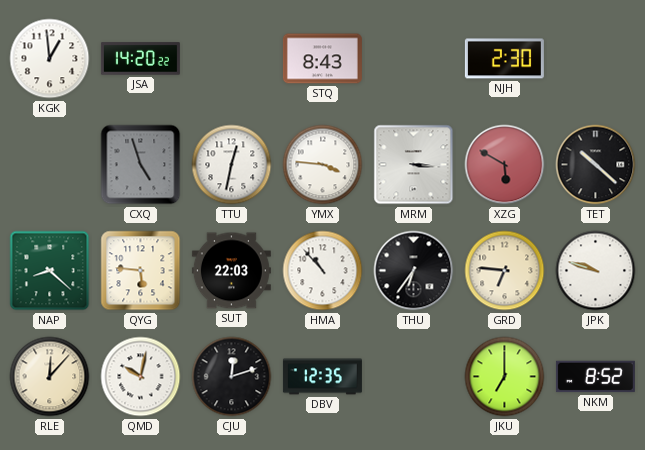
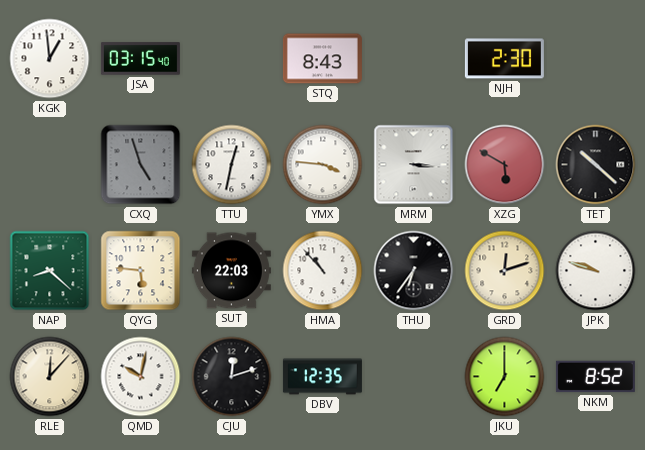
JSA: 14:20 -> 03:15 (140, 59)
GRD: 6:46 -> 12:12 (505, 271)
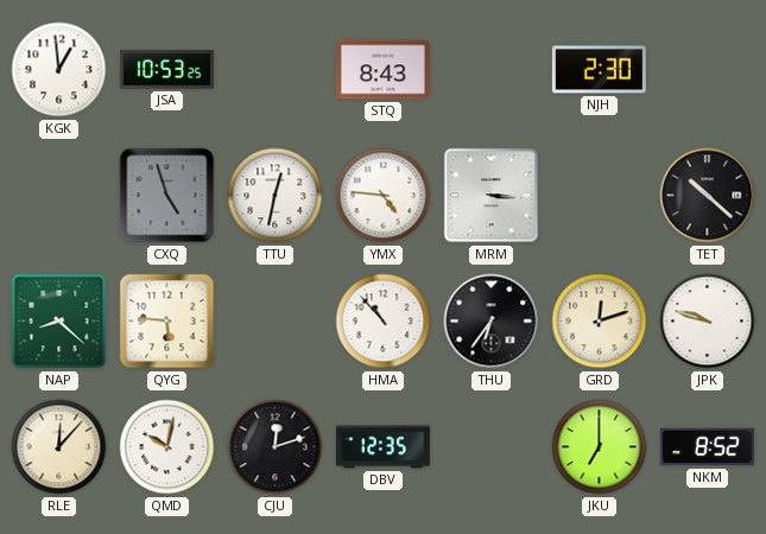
JSA: 03:15 -> 10:53 (166, 70)
YMX: 3:46 -> 4:46 (384, 196)
XZG: 5:50 -> none (505, 165)
SUT: 22:03 -> none (231, 271)
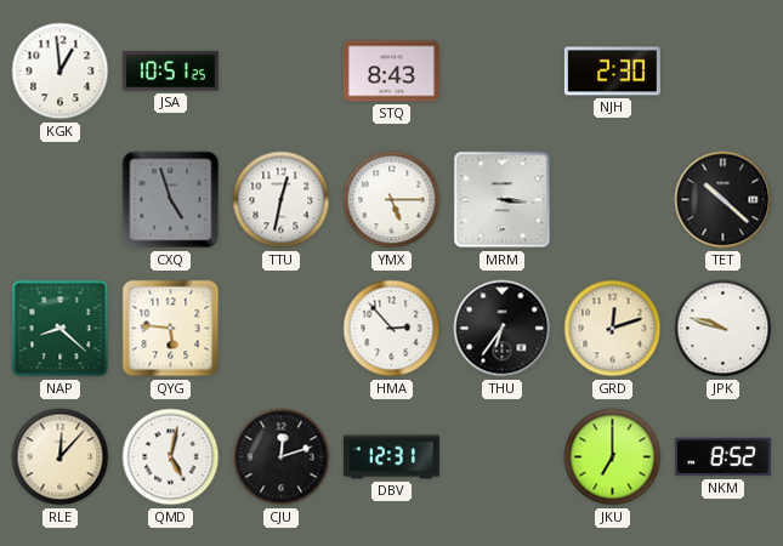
JSA: 10:53 -> 10:51 (170, 72)
YMX: 4:46 -> 5:15 (392, 200)
HMA: 10:53 -> 2:53 (392, 329)
QMD: 10:02 -> 5:02 (171, 457)
DBV: 12:35 -> 12:31 (391, 457)
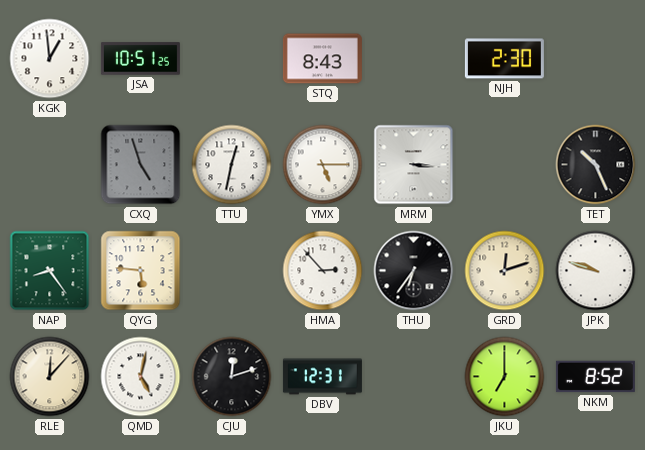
TET: 10:22 -> 10:26 (596, 165)
NAP: 8:22 -> 8:24 (50, 271)
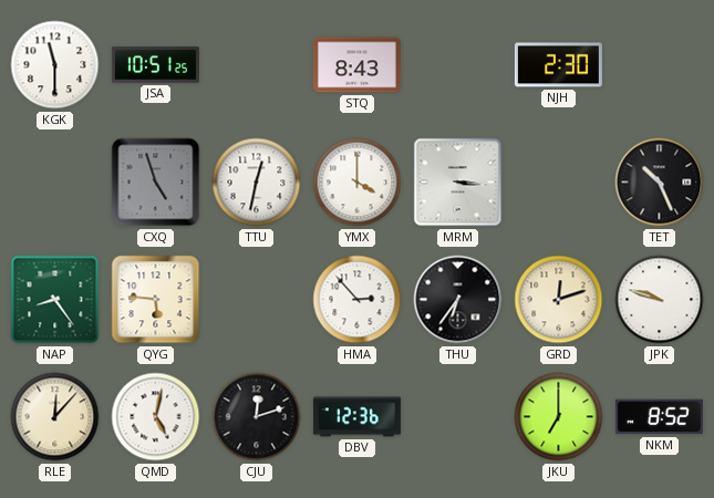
KGK: 12:59 -> 11:30 (55, 65)
YMX: 5:15 -> 4:00 (358, 183)
DBV: 12:31 -> 12:36 (356, 417)
